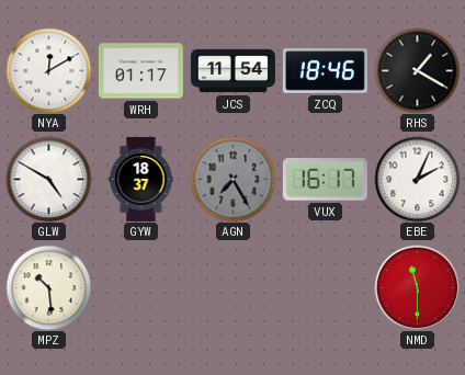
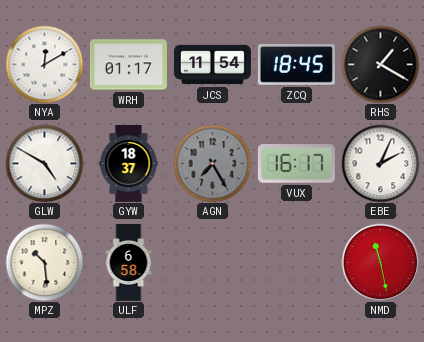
ZCQ: 18:46 -> 18:45 (296, 65)
ULF: none -> 6:58 (129, 262)
NMD: 11:30 -> 11:28 (380, 262)
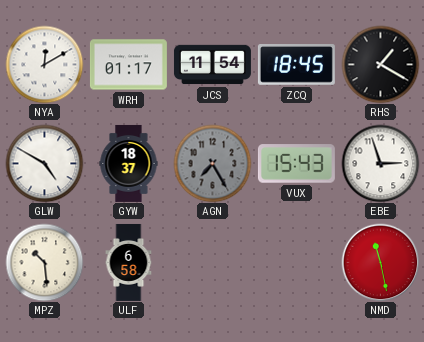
VUX: 16:17 -> 15:43 (296, 164)
EBE: 2:04 -> 2:57 (380, 163)
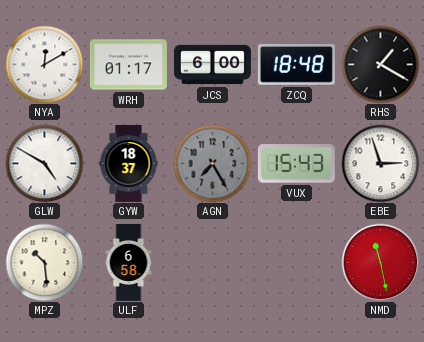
JCS: 11:54 -> 6:00 (212, 65)
ZCQ: 18:45 -> 18:48 (296, 65)
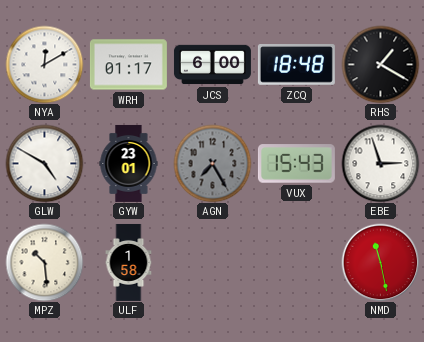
GYW: 18:37 -> 23:01 (129, 163)
ULF: 6:58 -> 1:58 (129, 262)
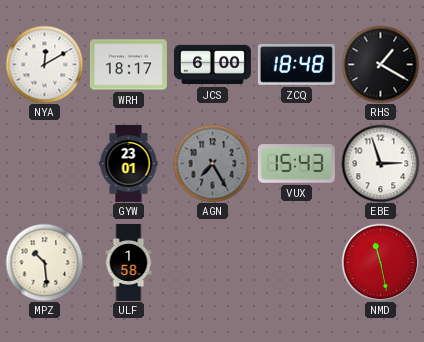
WRH: 01:17 -> 18:17 (128, 65)
GLW: 4:50 -> none (44, 163)
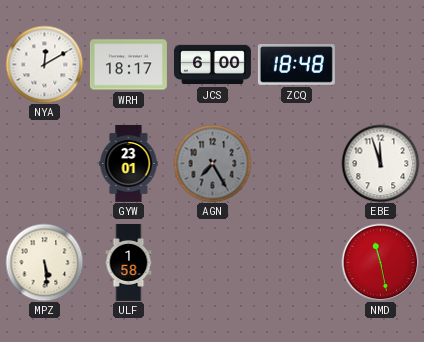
RHS: 1:20 -> none (380, 64)
VUX: 15:43 -> none (296, 164)
EBE: 2:57 -> 11:57 (380, 163)
MPZ: 10:29 -> 5:29 (44, 262)
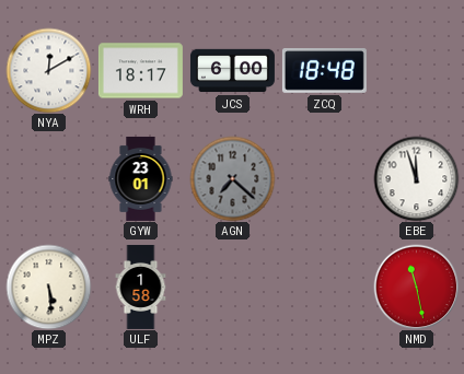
AGN: 7:25 -> 7:22 (232, 178)
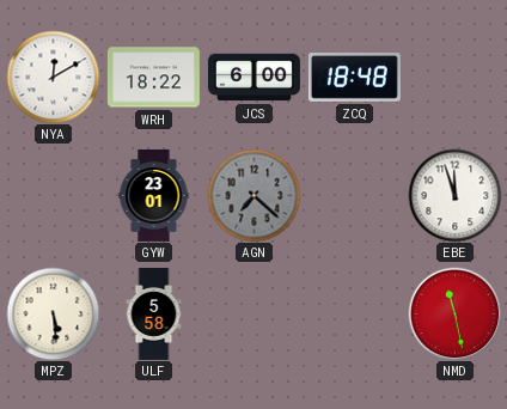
WRH: 18:17 -> 18:22 (153, 78)
ULF: 1:58 -> 5:58 (154, 313)
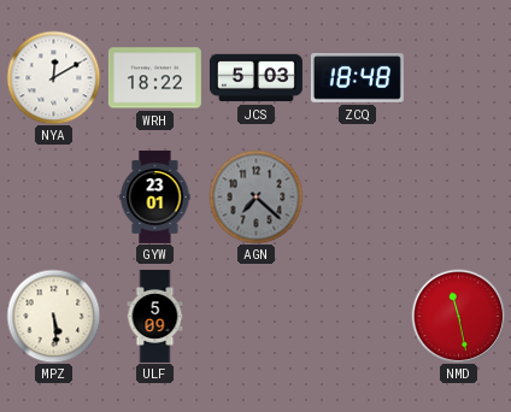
JCS: 6:00 -> 5:03 (255, 78)
EBE: 11:57 -> none (454, 195)
ULF: 5:58 -> 5:09 (155, 316)
